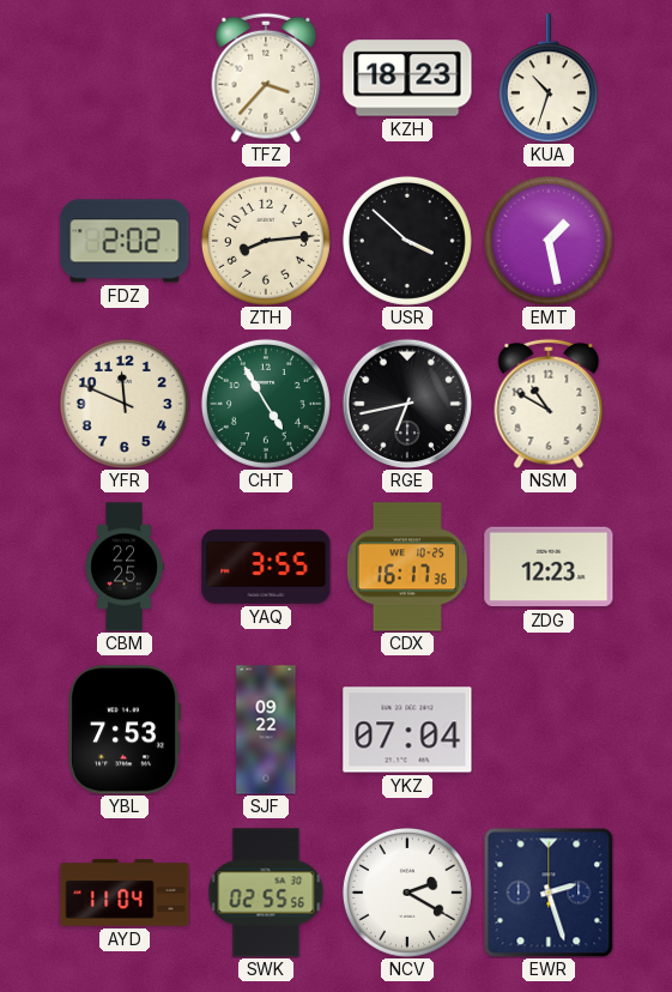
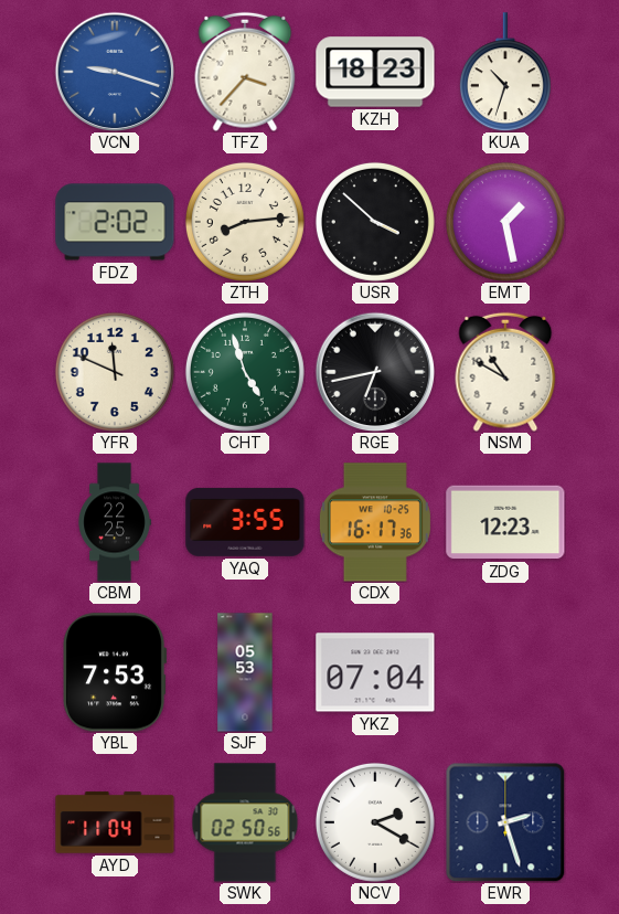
VCN: none -> 9:18 (115, 72)
CHT: 4:55 -> 4:57 (245, 372)
SJF: 09:22 -> 05:53 (245, 672)
SWK: 02:55 -> 02:50 (245, 822)
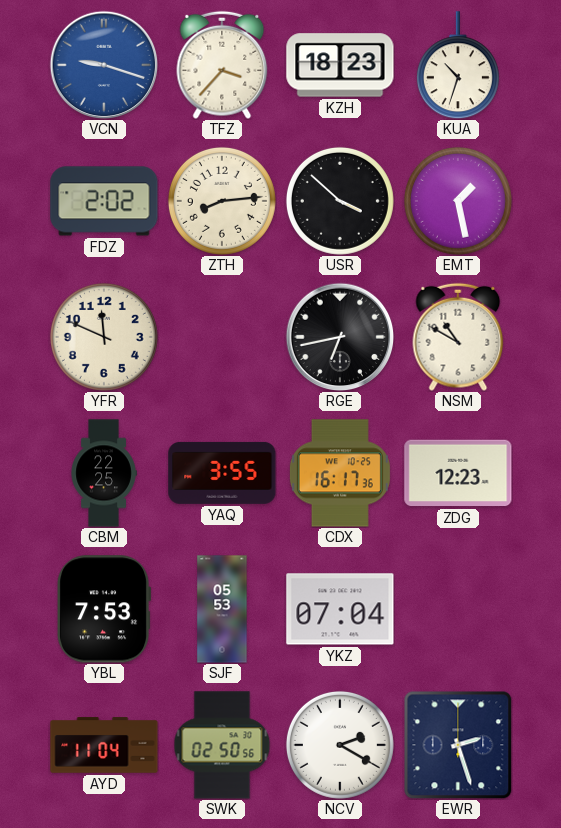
CHT: 4:57 -> none (245, 372)
